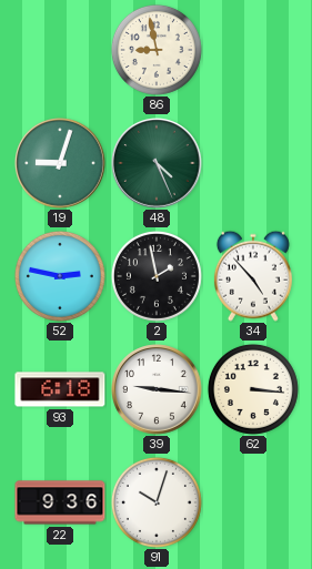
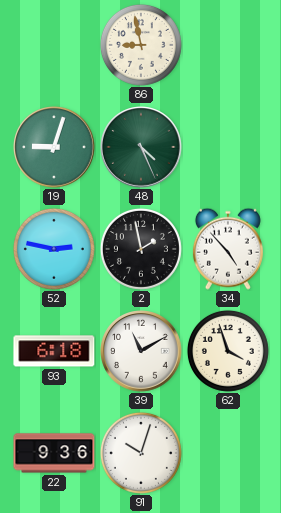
39: 9:16 -> 11:10 (141, 351)
62: 3:16 -> 3:57 (228, 351)
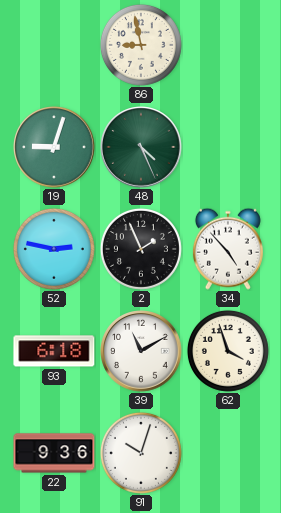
2: 1:58 -> 1:56 (141, 249)
